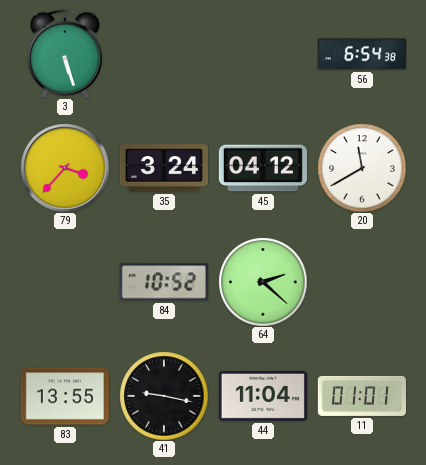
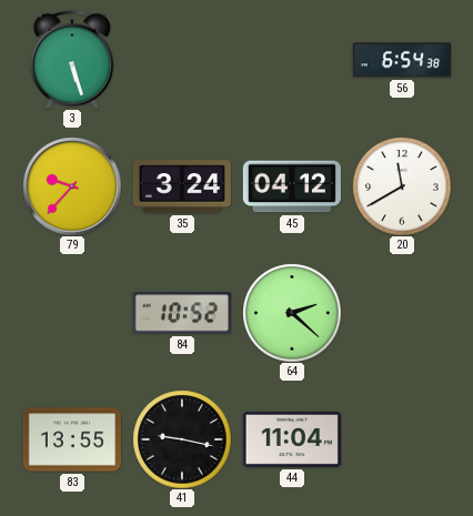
79: 3:37 -> 9:37 (72, 186)
11: 01:01 -> none (362, 396)
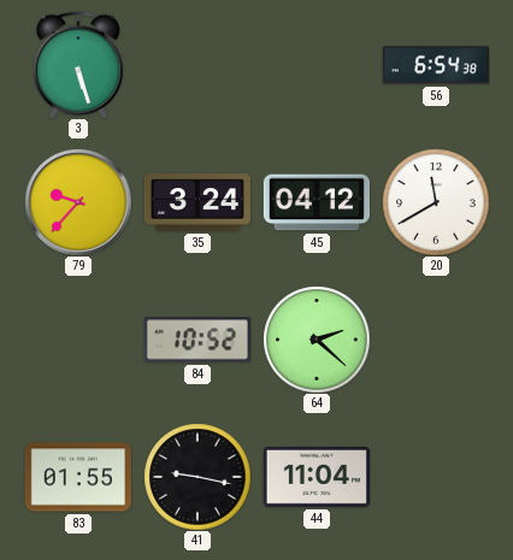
83: 13:55 -> 01:55 (78, 477)
